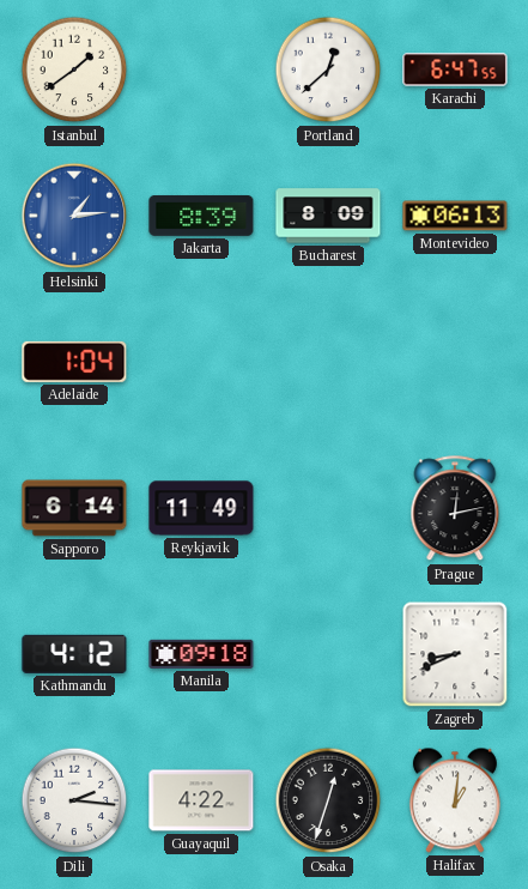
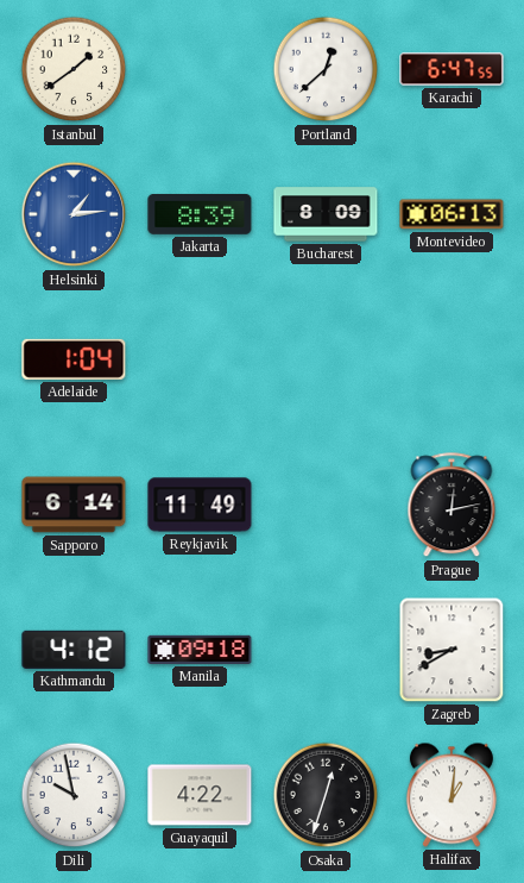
Zagreb: 8:41 -> 8:40 (452, 650)
Dili: 2:16 -> 9:58 (74, 795)
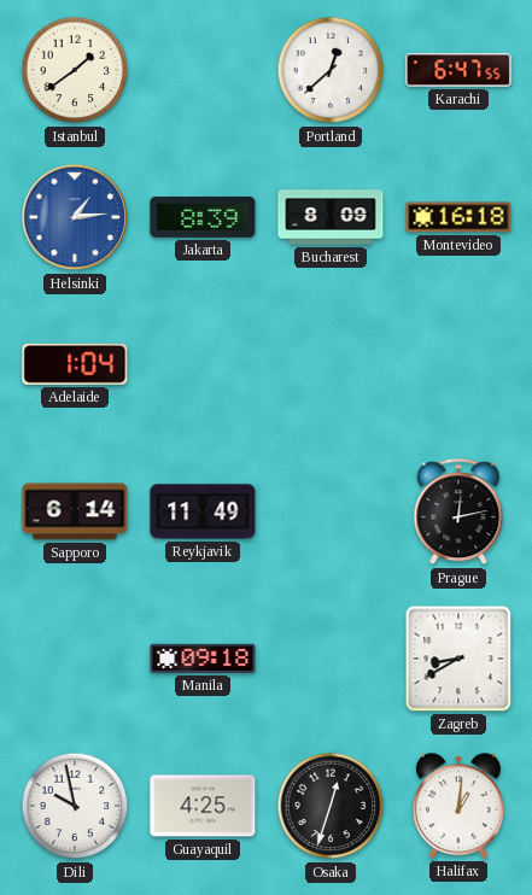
Montevideo: 06:13 -> 16:18 (458, 217)
Kathmandu: 4:12 -> none (74, 650)
Guayaquil: 4:22 -> 4:25 (203, 806)
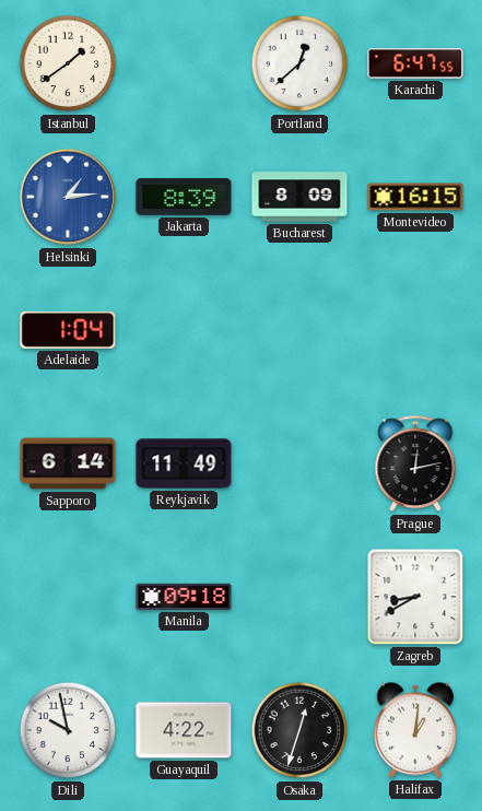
Montevideo: 16:18 -> 16:15 (415, 197)
Guayaquil: 4:25 -> 4:22 (184, 730)
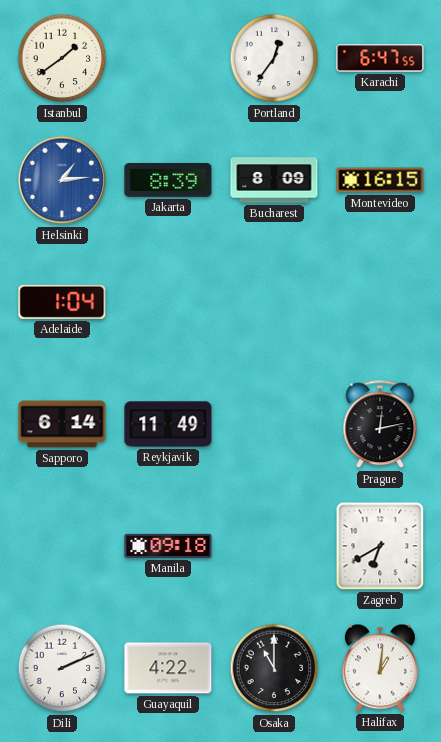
Portland: 12:38 -> 12:36 (274, 58)
Zagreb: 8:40 -> 6:40 (380, 546)
Dili: 9:58 -> 2:11 (62, 668)
Osaka: 12:33 -> 11:00 (274, 668)
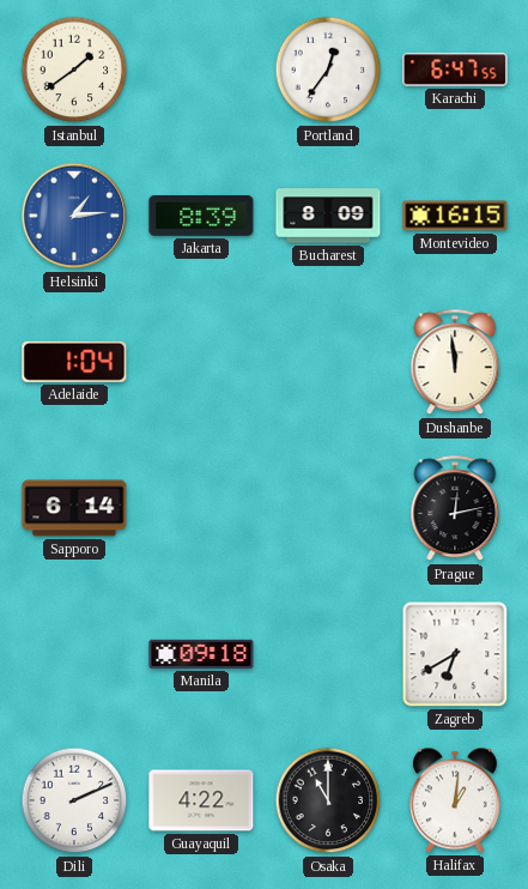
Dushanbe: none -> 11:59 (455, 363)
Reykjavik: 11:49 -> none (168, 424)
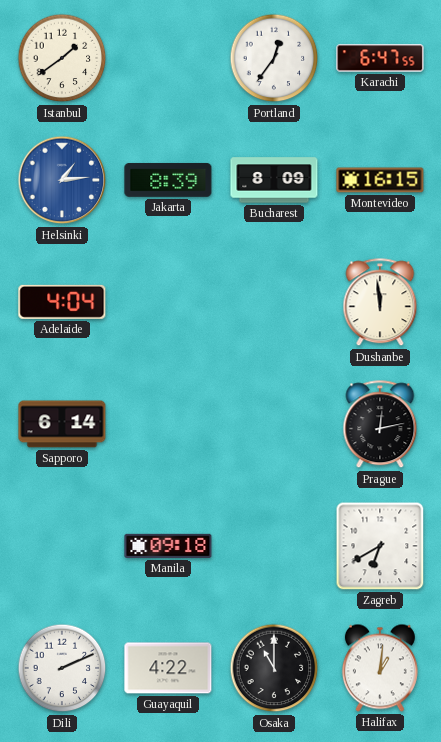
Adelaide: 1:04 -> 4:04 (62, 302)
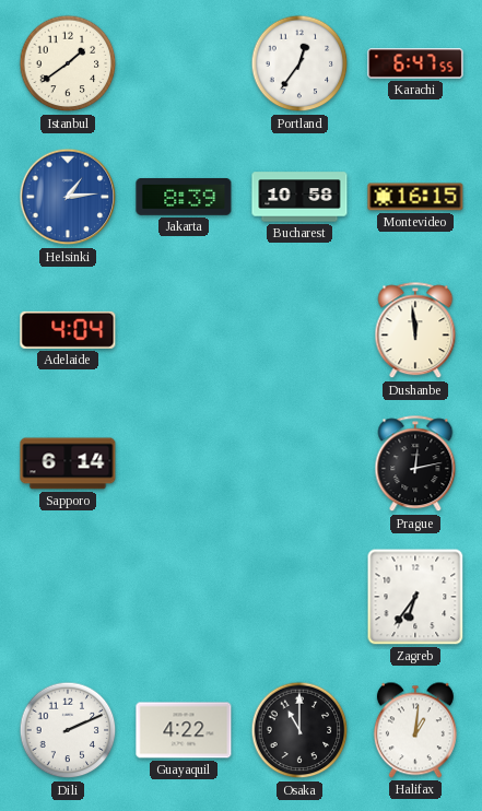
Bucharest: 8:09 -> 10:58 (299, 197)
Manila: 09:18 -> none (168, 546)
Zagreb: 6:40 -> 6:36 (415, 597)
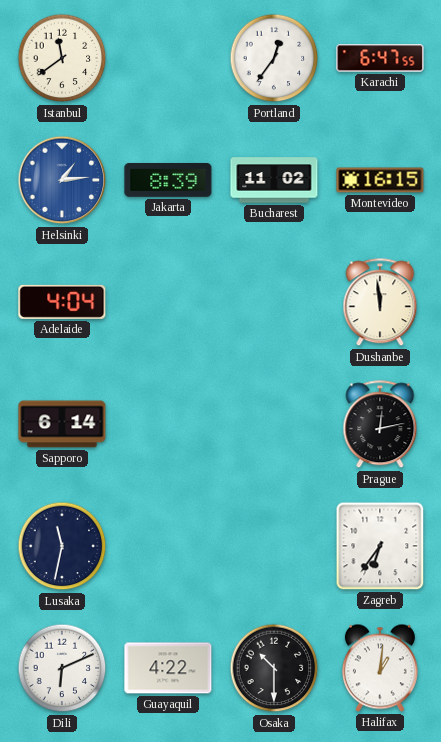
Istanbul: 1:39 -> 11:39 (62, 58)
Bucharest: 10:58 -> 11:02 (274, 180)
Lusaka: none -> 11:32 (62, 546)
Dili: 2:11 -> 6:11 (62, 668)
Osaka: 11:00 -> 10:30 (274, 668)
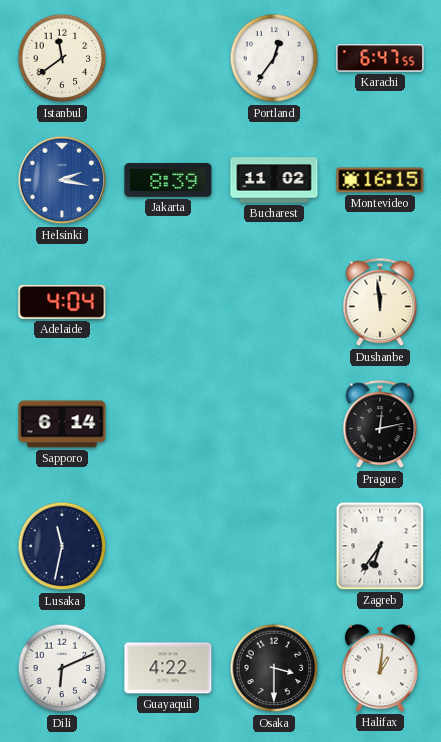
Helsinki: 1:14 -> 2:17 (62, 180)
Osaka: 10:30 -> 3:30 (274, 668)
